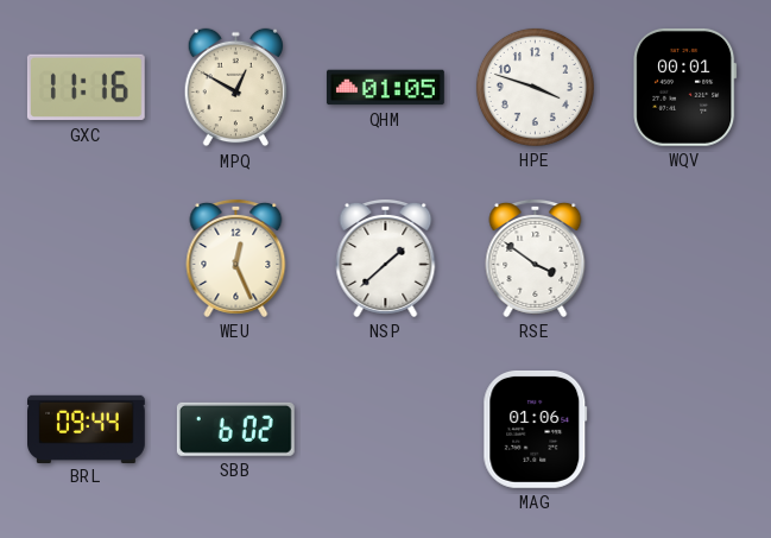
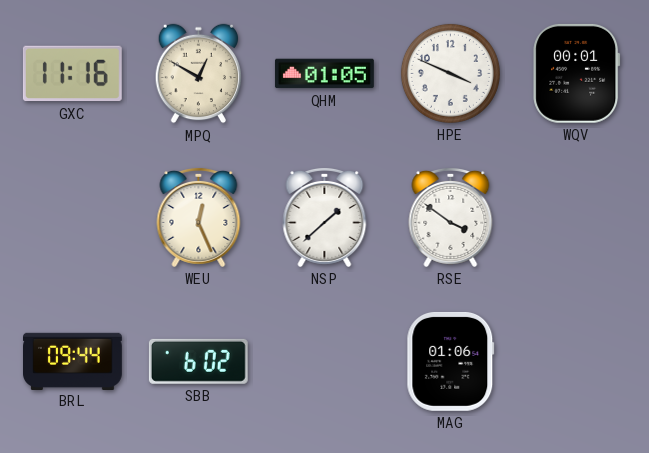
HPE: 3:48 -> 3:49 (450, 73)
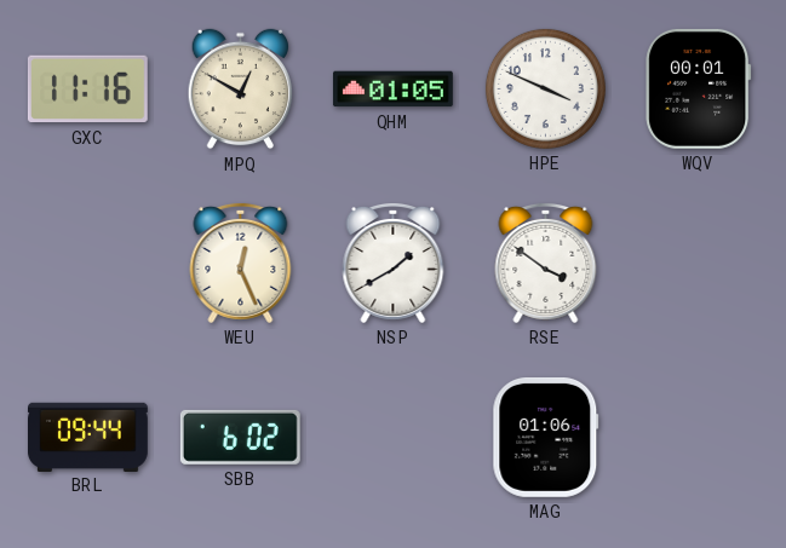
NSP: 1:38 -> 1:40 (394, 263)
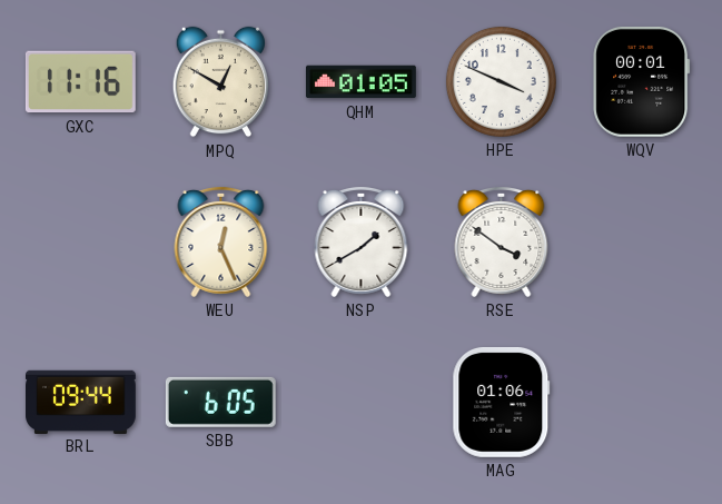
SBB: 6:02 -> 6:05 (220, 402)
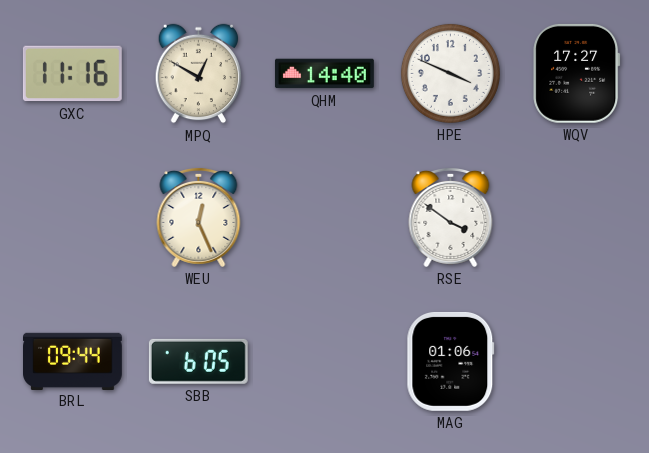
QHM: 01:05 -> 14:40 (324, 74)
WQV: 00:01 -> 17:27 (577, 73)
NSP: 1:40 -> none (362, 241)
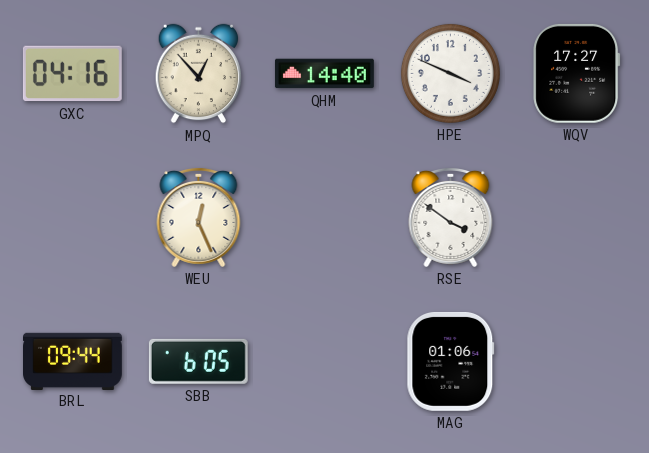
GXC: 11:16 -> 04:16 (72, 74)
MPQ: 12:50 -> 12:53 (199, 74)
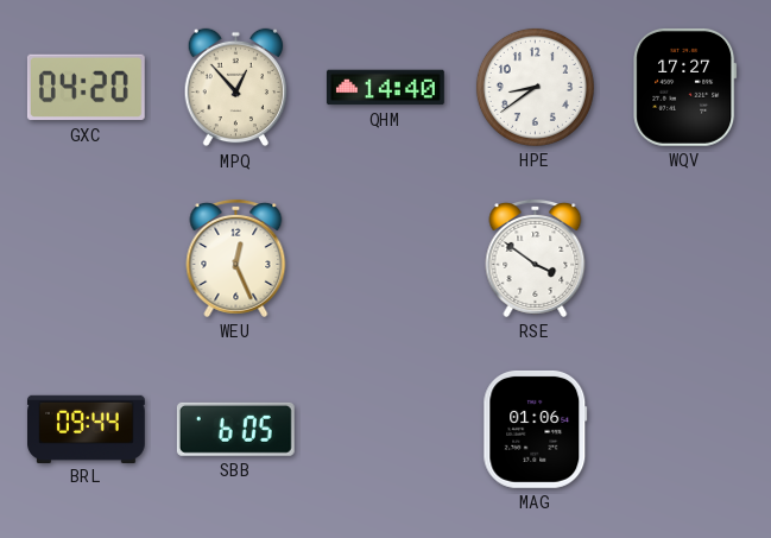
GXC: 04:16 -> 04:20 (86, 88)
HPE: 3:49 -> 8:39 (535, 87)
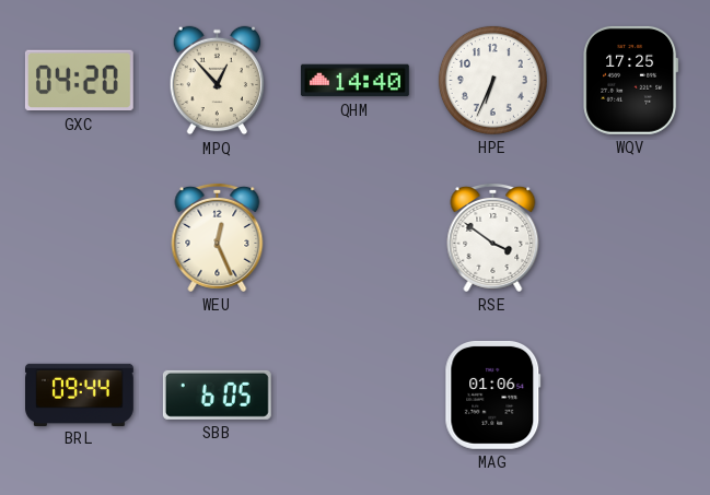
HPE: 8:39 -> 6:34 (492, 80)
WQV: 17:27 -> 17:25 (631, 80)
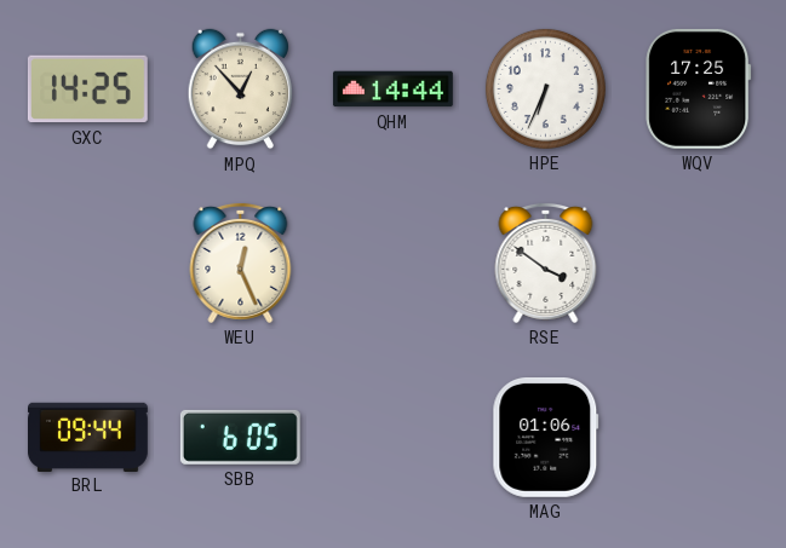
GXC: 04:20 -> 14:25 (87, 90)
QHM: 14:40 -> 14:44 (392, 90)
